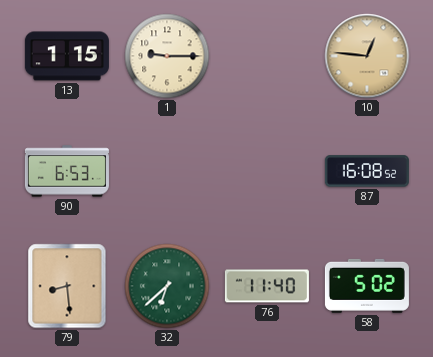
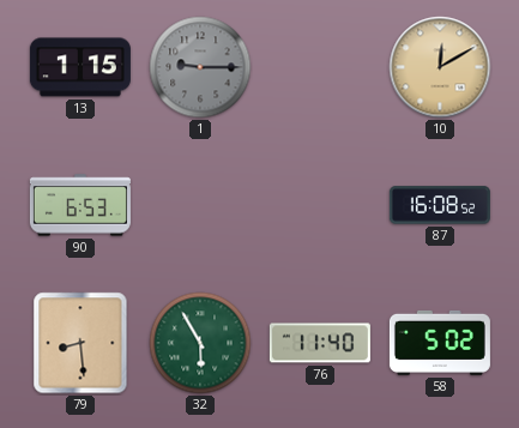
1 dial: cream -> grey (200, 67)
10: 12:46 -> 12:10 (440, 67)
32: 6:38 -> 5:55 (200, 343)
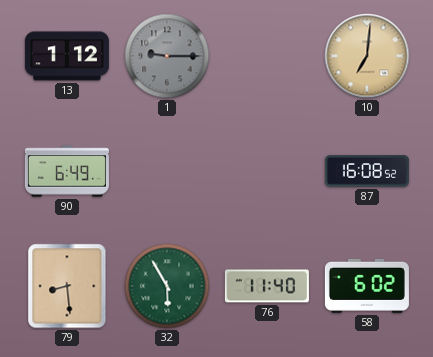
13: 1:15 -> 1:12 (67, 56)
10: 12:10 -> 7:01 (367, 56)
90: 6:53 -> 6:49 (67, 171)
58: 5:02 -> 6:02 (367, 286)
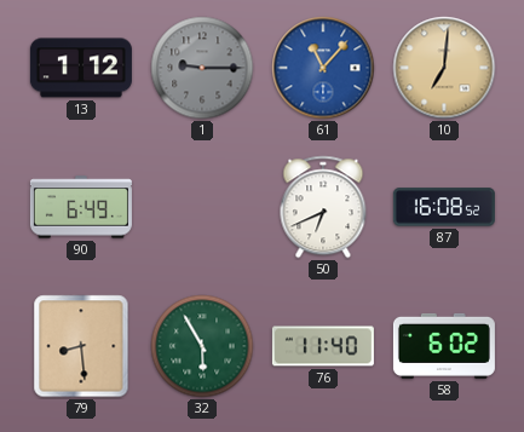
61: none -> 11:07 (323, 68)
50: none -> 6:41 (323, 207)
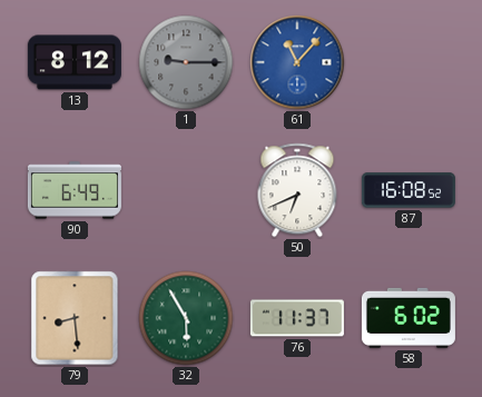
13: 1:12 -> 8:12 (75, 62)
10: 7:01 -> none (444, 68)
76: 11:40 -> 11:37 (297, 318)
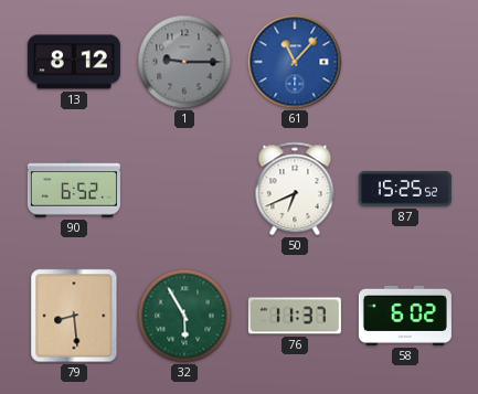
90: 6:49 -> 6:52 (74, 189)
87: 16:08 -> 15:25 (405, 189)
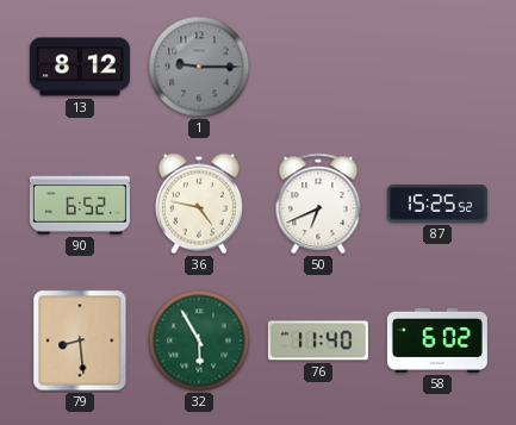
61: 11:07 -> none (295, 62)
36: none -> 4:47 (199, 204)
76: 11:37 -> 11:40 (318, 340)
